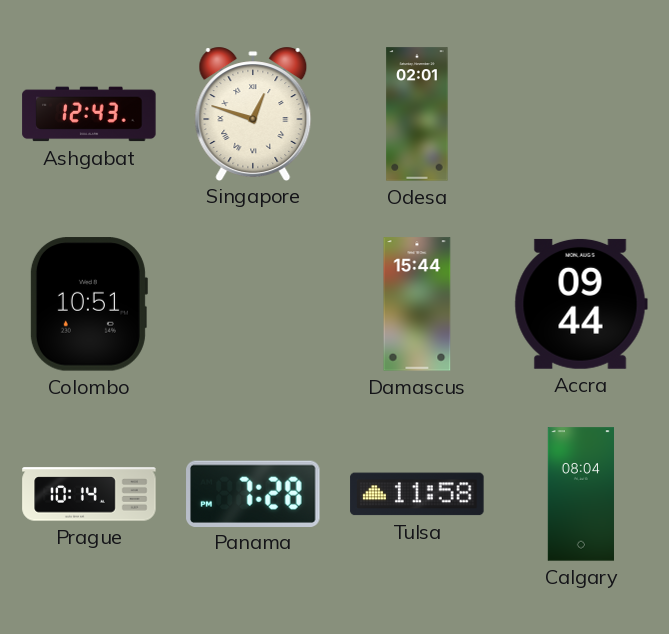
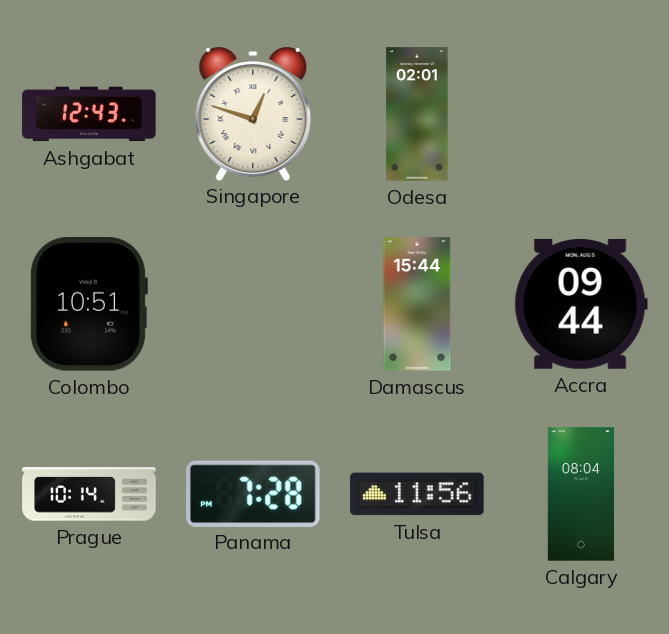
Tulsa: 11:58 -> 11:56 (417, 494)
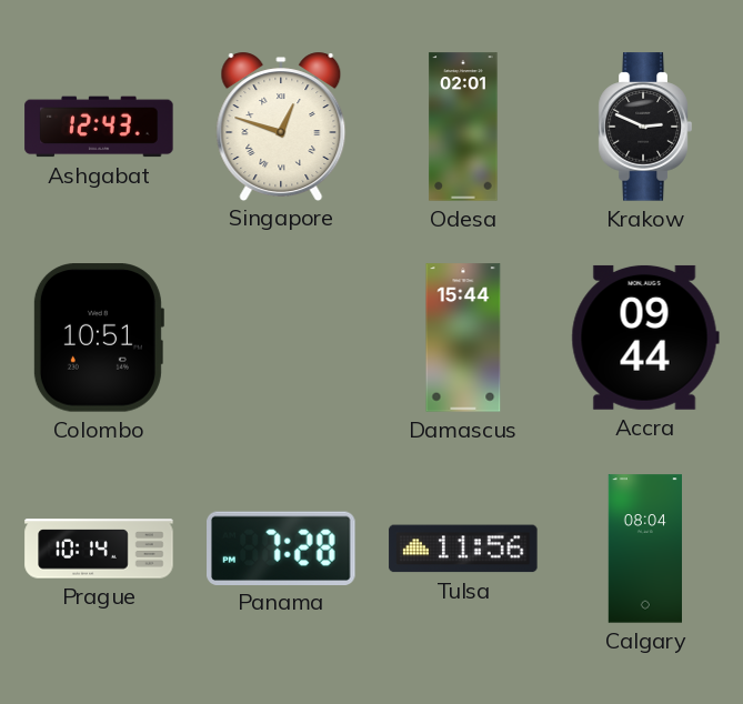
Krakow: none -> 2:49 (645, 127)
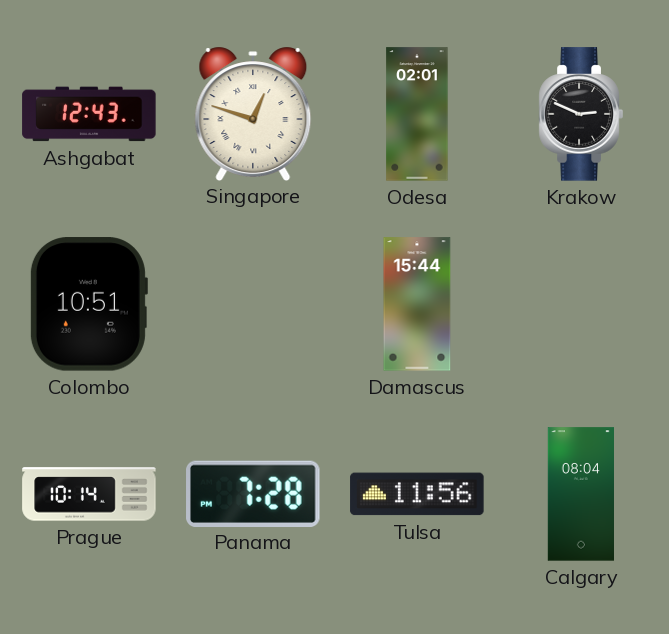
Accra: 09:44 -> none (645, 338)
